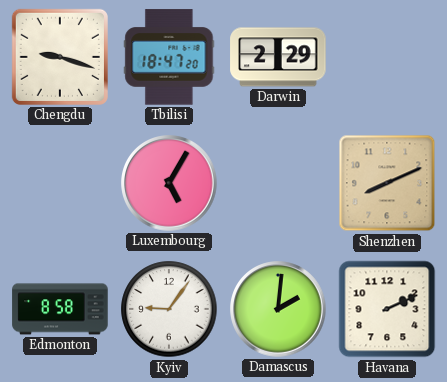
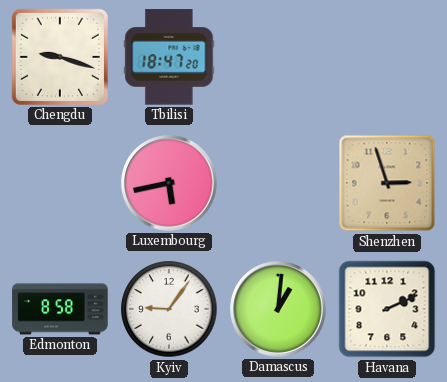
Darwin: 2:29 -> none (278, 57)
Luxembourg: 5:05 -> 5:43 (169, 183)
Shenzhen: 8:11 -> 2:57 (387, 183)
Damascus: 2:01 -> 1:01 (278, 309)
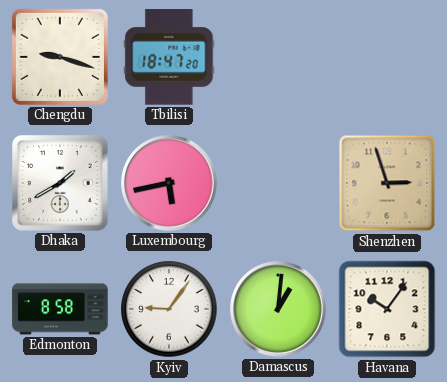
Dhaka: none -> 1:40 (60, 183)
Havana: 2:11 -> 10:06 (387, 309)
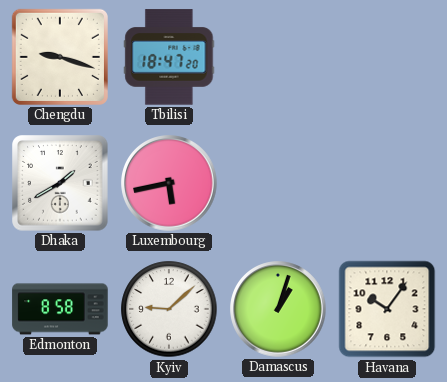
Shenzhen: 2:57 -> none (387, 183)
Kyiv: 9:06 -> 9:08 (169, 309)
Damascus: 1:01 -> 1:03 (278, 309)
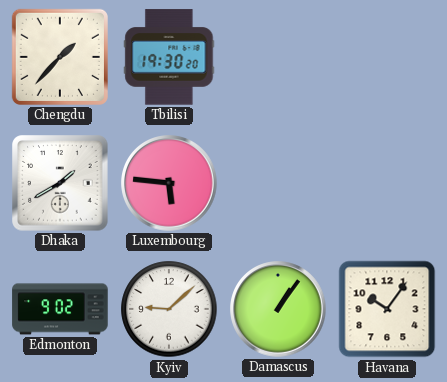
Chengdu: 9:18 -> 1:37 (60, 57)
Tbilisi: 18:47 -> 19:30 (169, 57)
Luxembourg: 5:43 -> 5:46 (169, 183)
Edmonton: 8:58 -> 9:02 (60, 309)
Damascus: 1:03 -> 1:06 (278, 309)
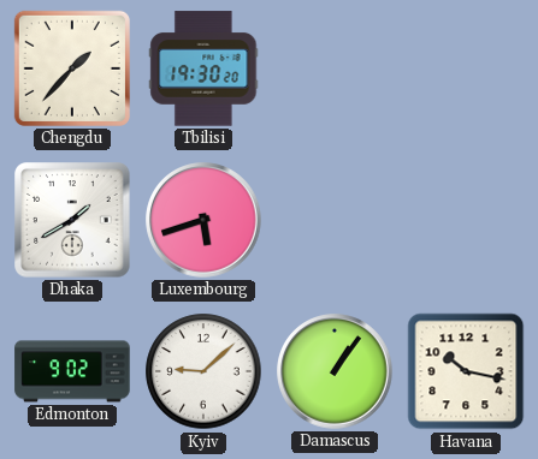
Luxembourg: 5:46 -> 5:42 (203, 220)
Havana: 10:06 -> 10:17 (466, 371)
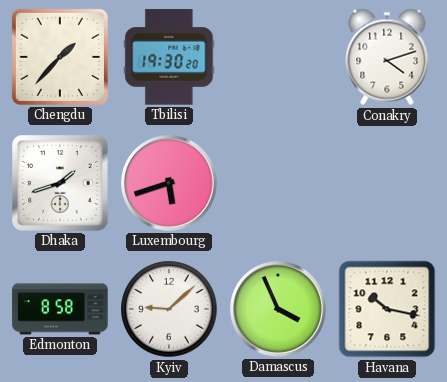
Conakry: none -> 4:12 (387, 57)
Dhaka: 1:40 -> 1:42 (60, 183)
Edmonton: 9:02 -> 8:58 (60, 309)
Damascus: 1:06 -> 3:56 (278, 309)
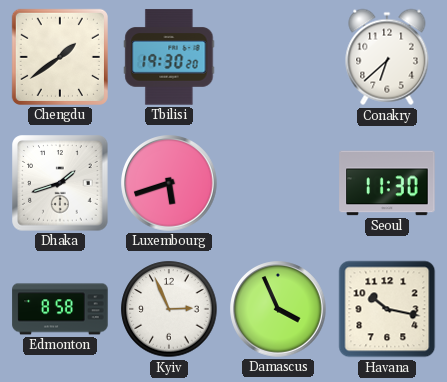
Chengdu: 1:37 -> 1:39 (60, 57)
Conakry: 4:12 -> 6:38 (387, 57)
Seoul: none -> 11:30 (387, 183)
Kyiv: 9:08 -> 2:56 (169, 309)
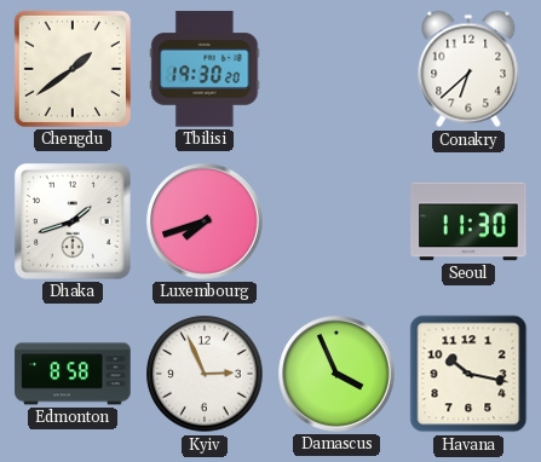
Luxembourg: 5:42 -> 7:42 (205, 221)
